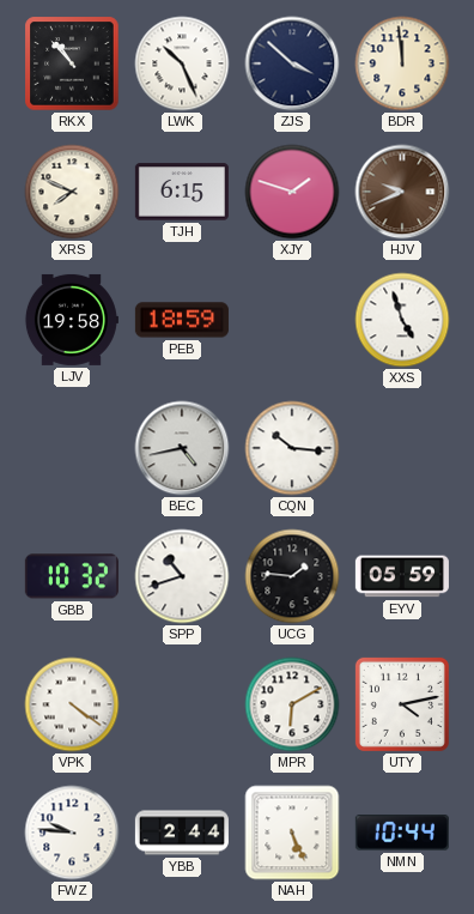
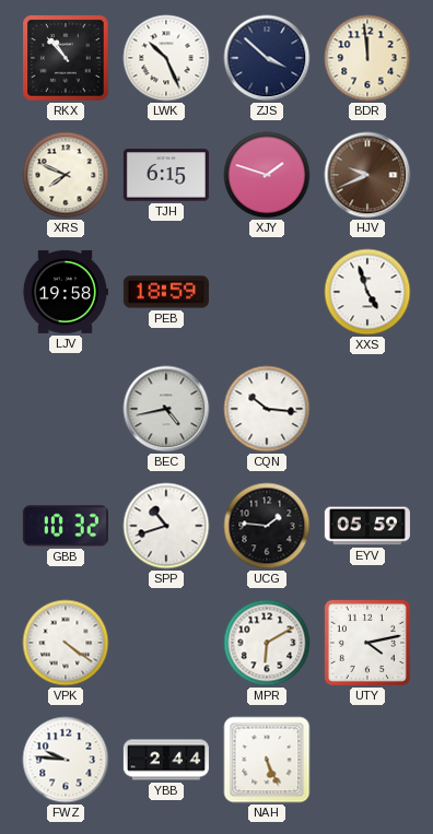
NMN: 10:44 -> none (402, 834)
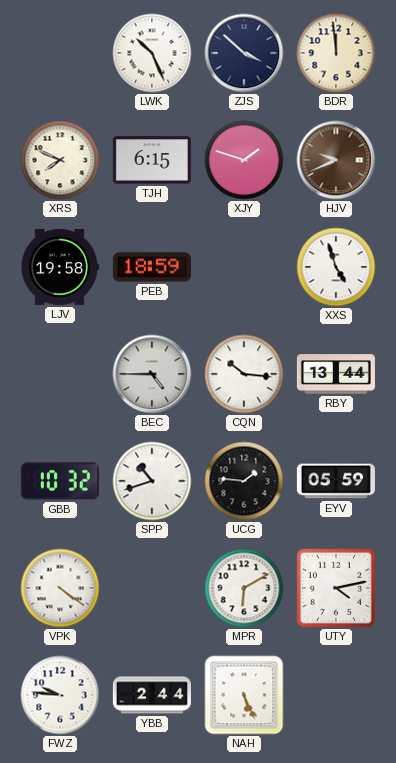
RKX: 10:53 -> none (66, 58)
BEC: 4:43 -> 4:45 (152, 374)
RBY: none -> 13:44 (336, 374)
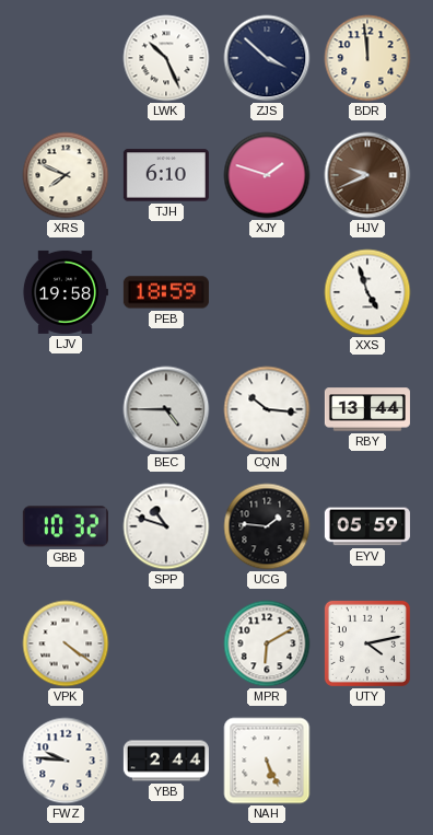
TJH: 6:15 -> 6:10 (166, 175)
SPP: 10:42 -> 10:48 (166, 526)
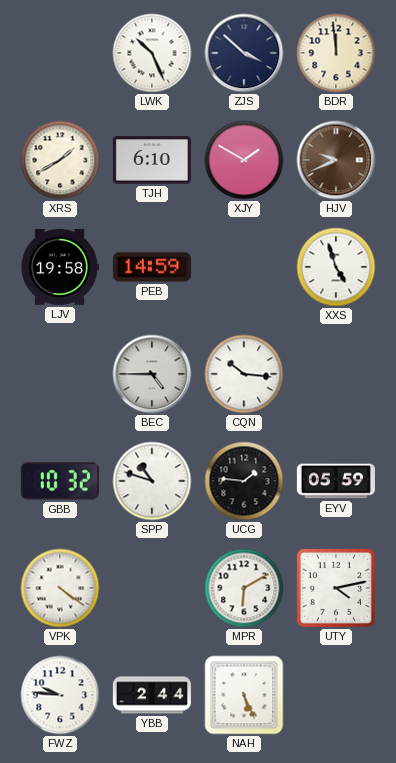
XRS: 7:49 -> 1:40 (60, 160)
XJY: 1:48 -> 1:50 (244, 160)
PEB: 18:59 -> 14:59 (152, 267)
RBY: 13:44 -> none (367, 409)
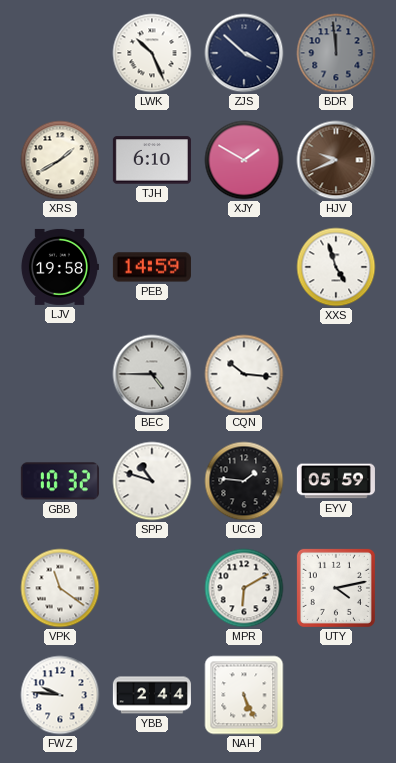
BDR dial: cream -> grey (336, 53)
VPK: 4:21 -> 11:21 (60, 588)
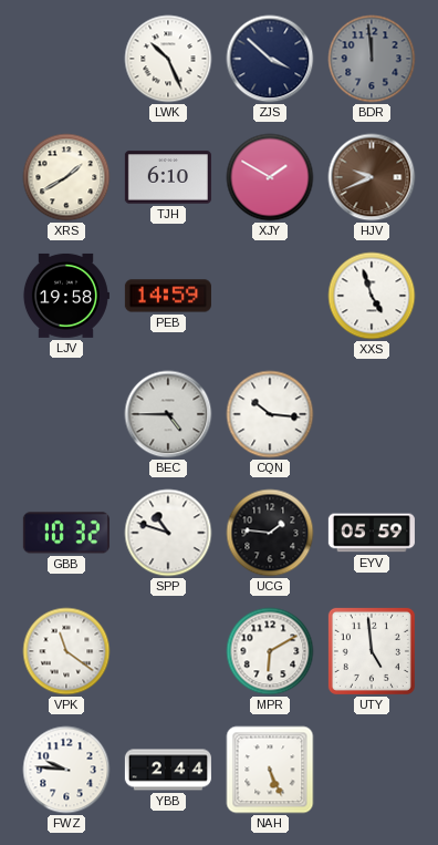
UTY: 4:13 -> 4:59 (372, 651)
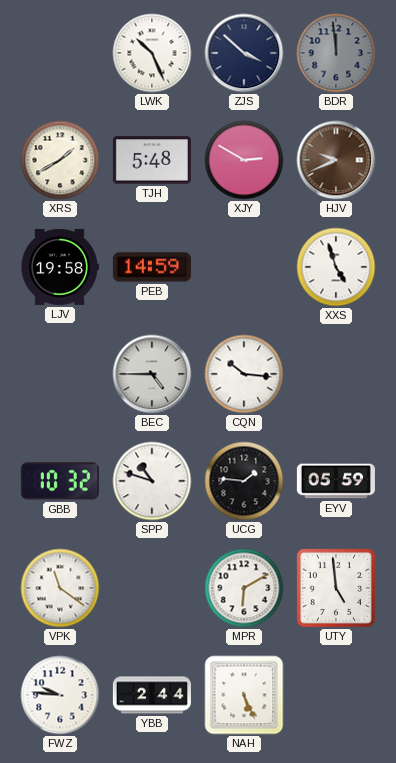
TJH: 6:10 -> 5:48 (152, 160)
XJY: 1:50 -> 2:50 (244, 160)
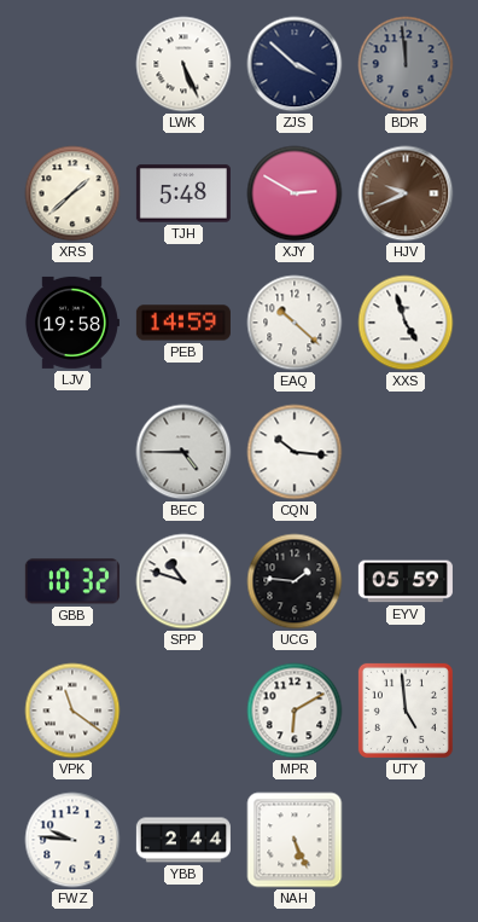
LWK: 10:26 -> 5:26 (183, 64)
XRS: 1:40 -> 1:38 (72, 193)
EAQ: none -> 10:22 (295, 323)
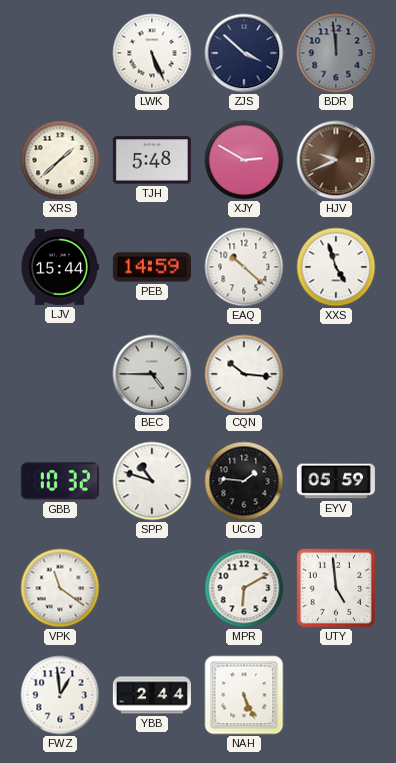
LJV: 19:58 -> 15:44 (59, 267)
FWZ: 9:46 -> 12:59 (60, 695)
